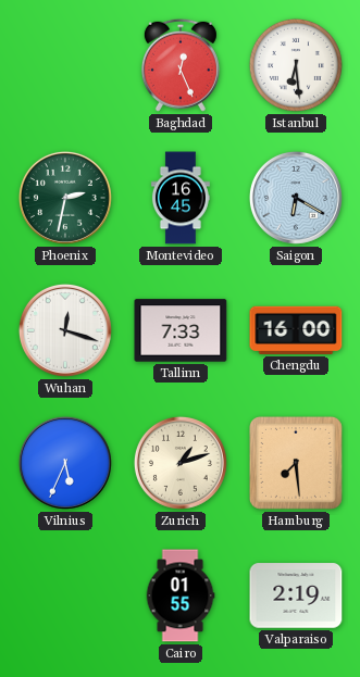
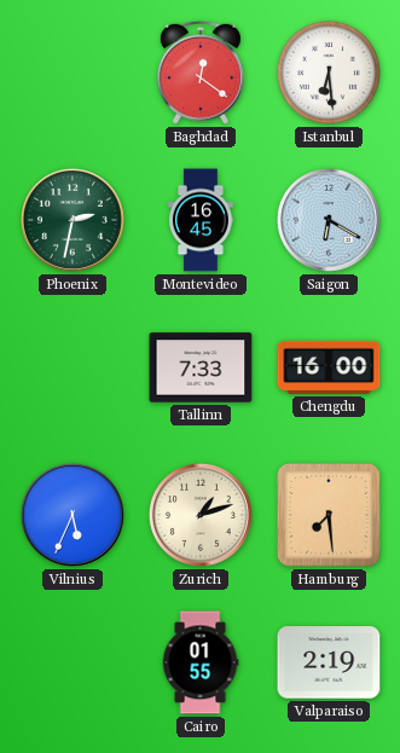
Baghdad: 12:26 -> 12:21 (201, 73)
Wuhan: 12:18 -> none (65, 330)
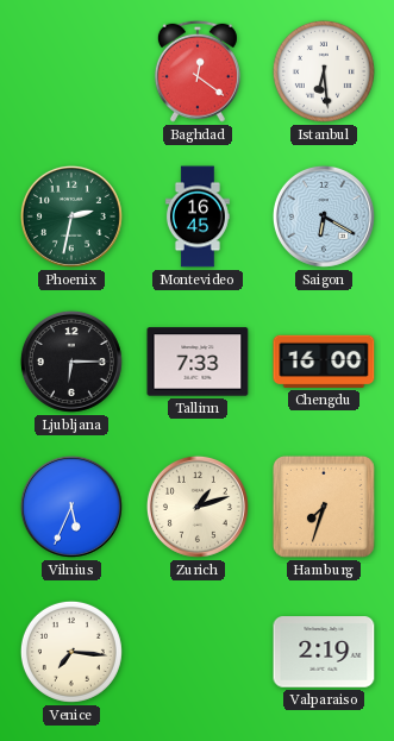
Ljubljana: none -> 6:15 (71, 362)
Hamburg: 7:29 -> 7:33 (324, 507)
Venice: none -> 7:16 (71, 652)
Cairo: 01:55 -> none (201, 662)
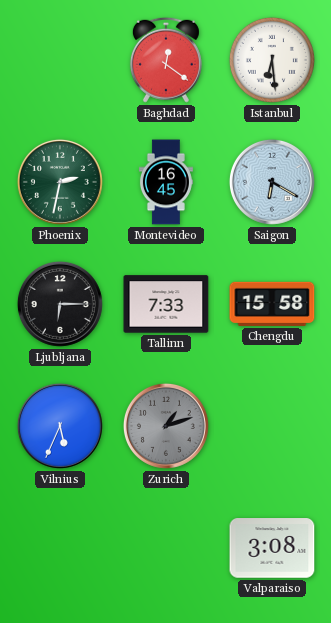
Chengdu: 16:00 -> 15:58 (272, 304)
Zurich dial: cream -> grey (166, 426)
Hamburg: 7:33 -> none (324, 507)
Venice: 7:16 -> none (71, 652)
Valparaiso: 2:19 -> 3:08 (272, 548)
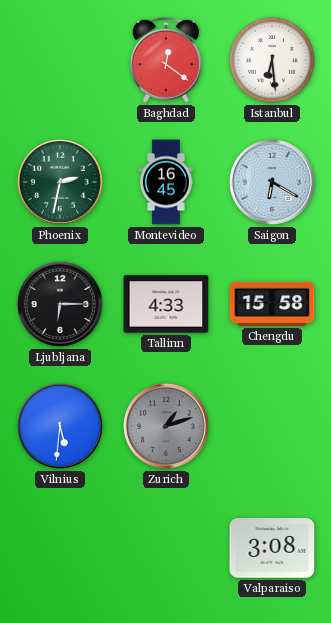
Tallinn: 7:33 -> 4:33 (166, 304)
Vilnius: 5:34 -> 5:31 (60, 426)
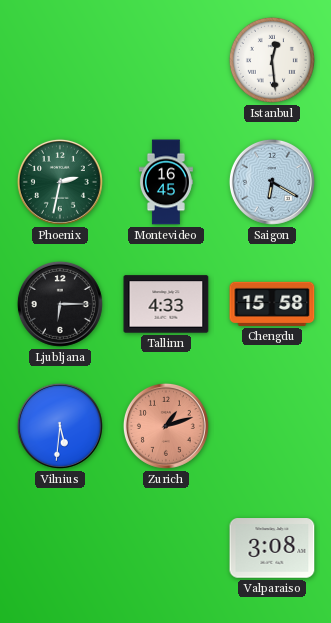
Baghdad: 12:21 -> none (166, 60)
Istanbul: 6:29 -> 12:29 (272, 60)
Zurich dial: grey -> salmon (166, 426)
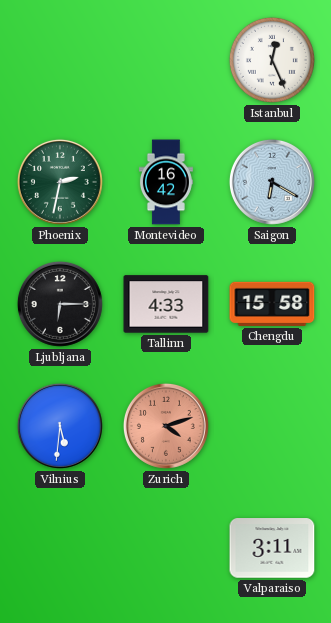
Istanbul: 12:29 -> 12:26 (272, 60)
Montevideo: 16:45 -> 16:42 (166, 182)
Zurich: 1:12 -> 4:12 (166, 426)
Valparaiso: 3:08 -> 3:11 (272, 548)
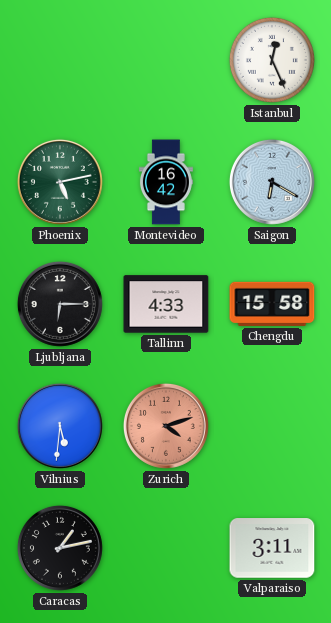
Phoenix: 2:32 -> 5:13 (60, 182)
Caracas: none -> 1:13 (60, 548)
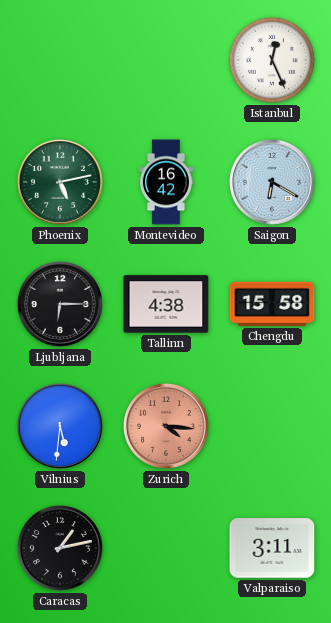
Tallinn: 4:33 -> 4:38 (166, 304)
Zurich: 4:12 -> 4:16 (166, 426)
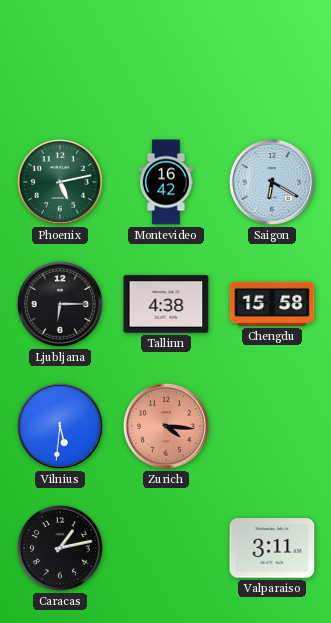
Istanbul: 12:26 -> none (272, 60)
